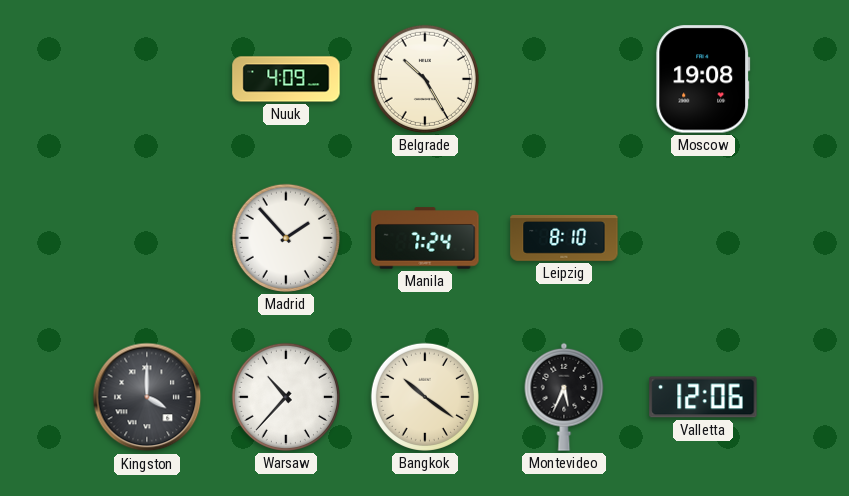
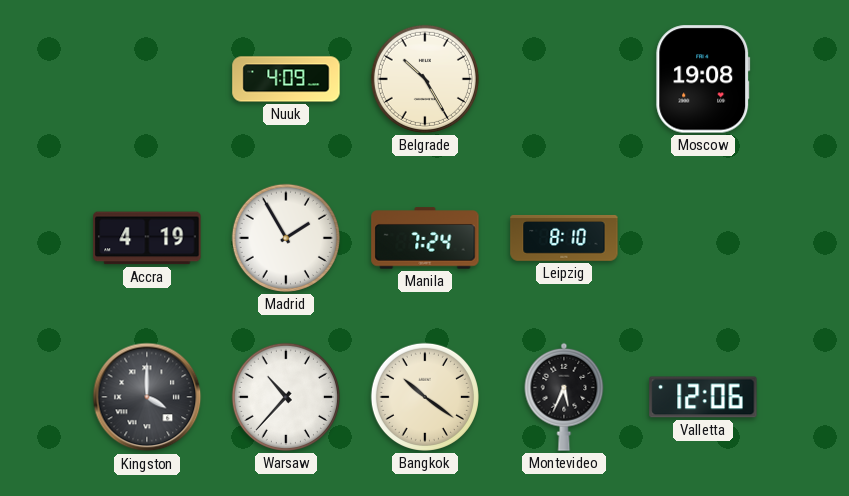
Accra: none -> 4:19 (147, 238)
Madrid: 1:53 -> 1:55 (286, 238)
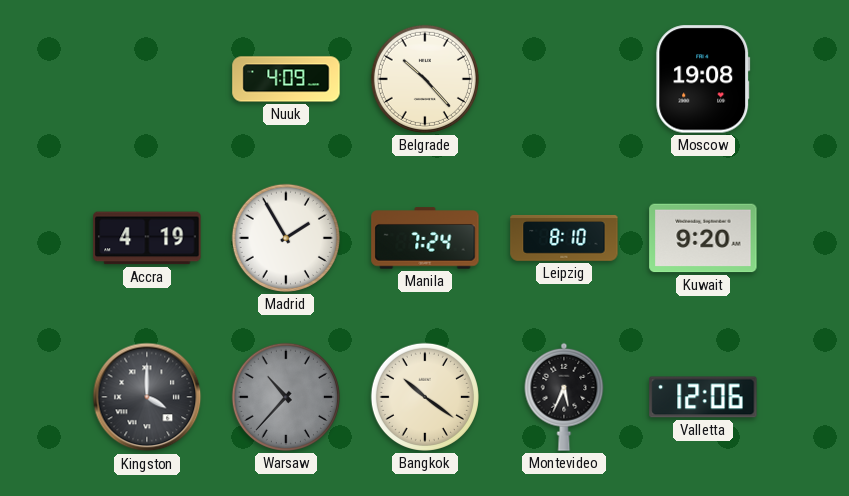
Belgrade: 10:25 -> 10:23 (425, 79)
Kuwait: none -> 9:20 (703, 238)
Warsaw dial: white -> grey (286, 397)
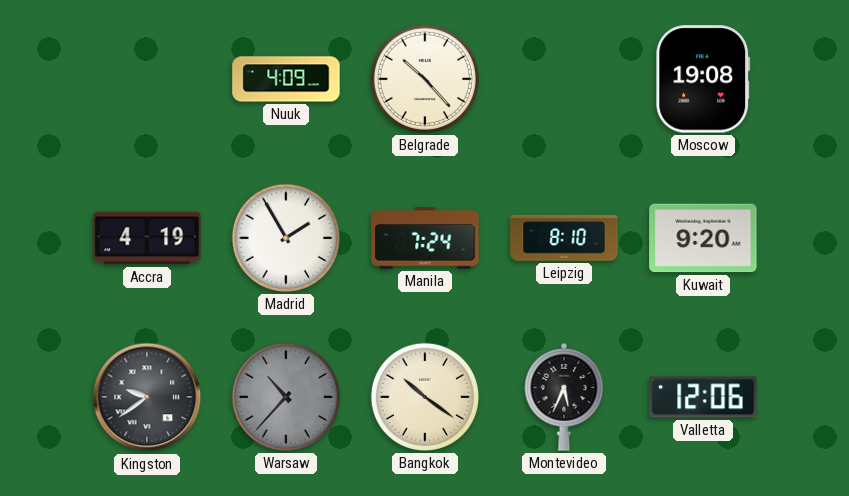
Kingston: 4:00 -> 9:39 (147, 397)
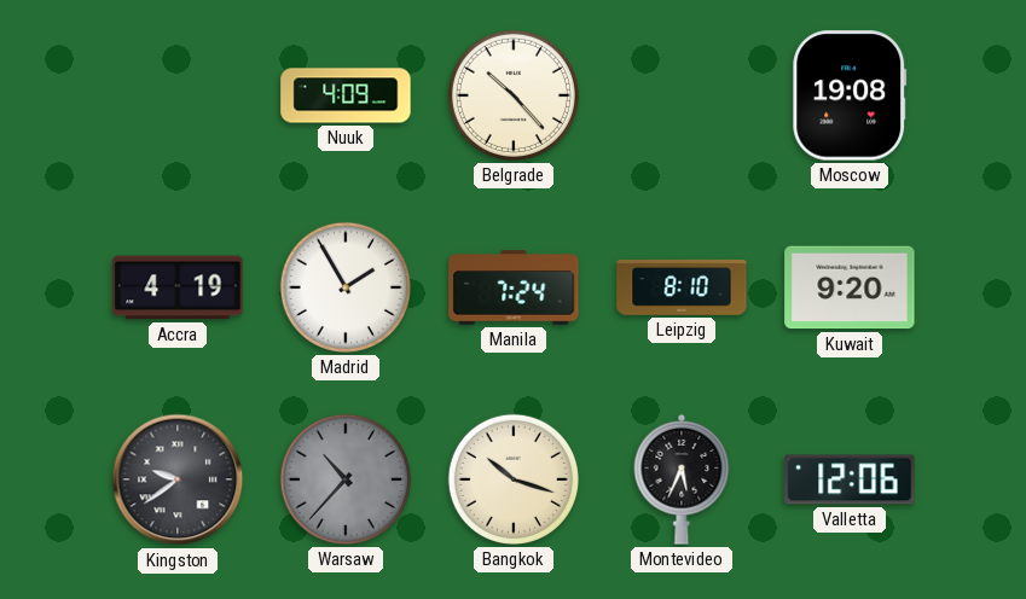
Bangkok: 10:21 -> 10:18 (514, 479)
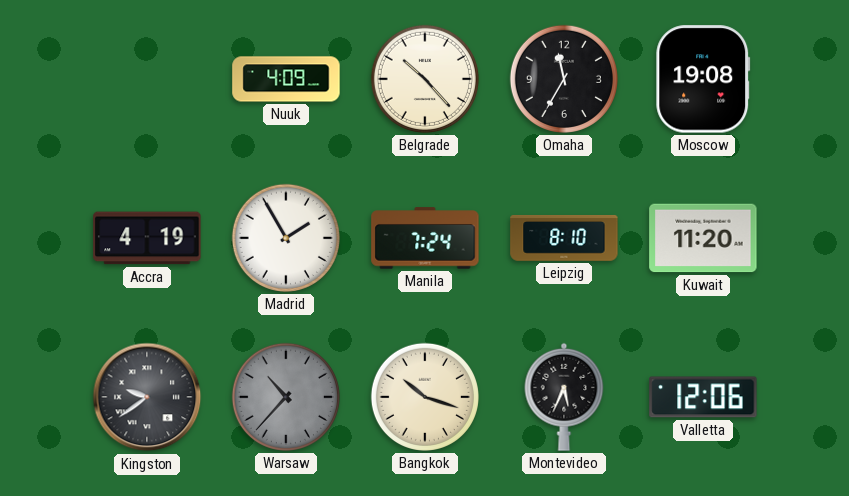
Omaha: none -> 11:35 (564, 79)
Kuwait: 9:20 -> 11:20 (703, 238)
